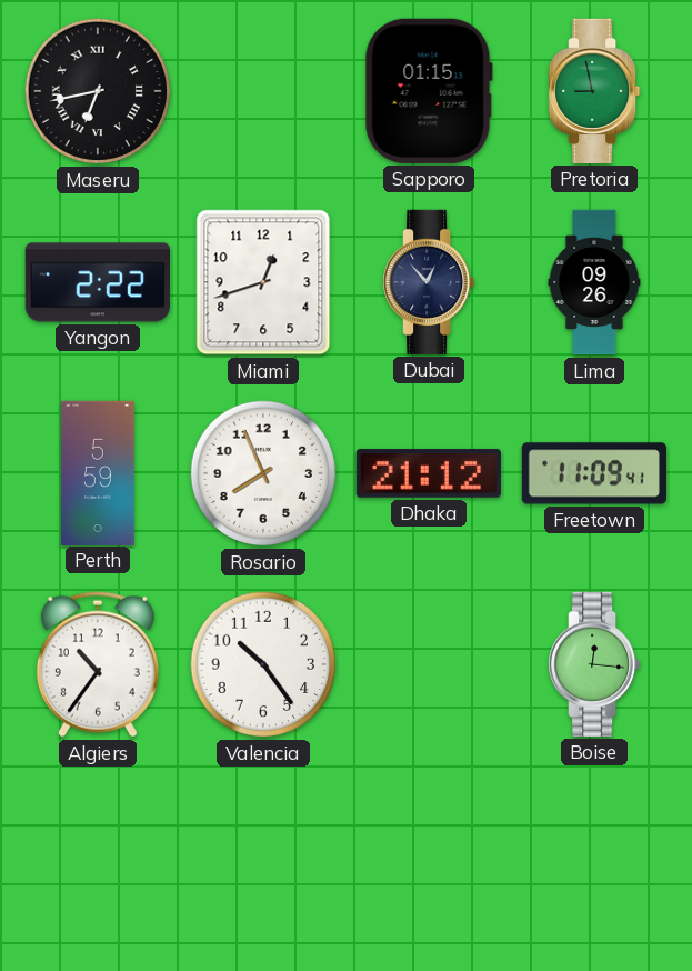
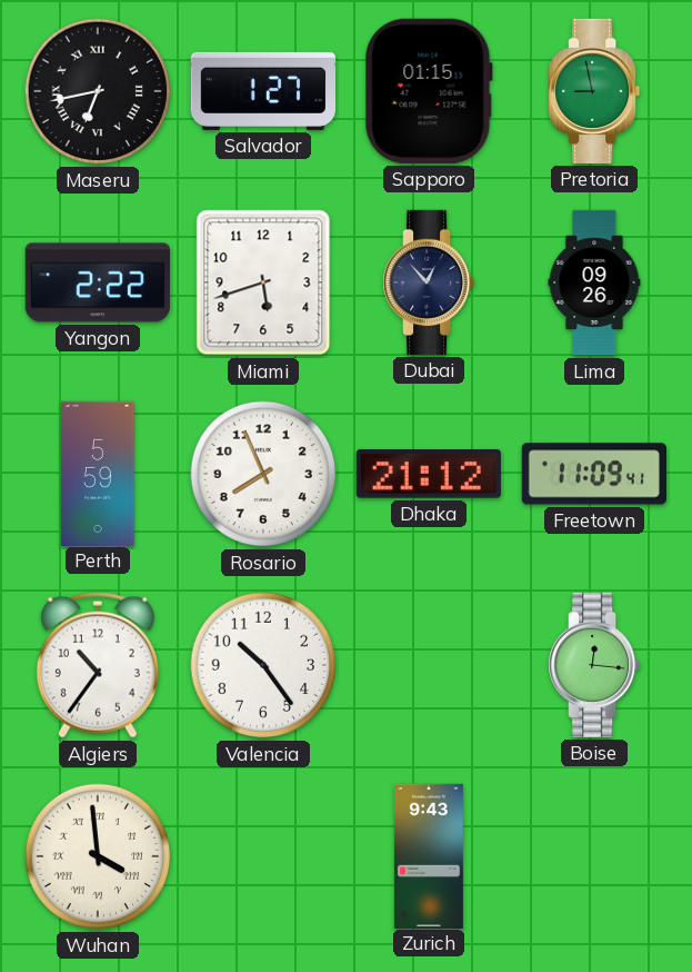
Salvador: none -> 1:27 (262, 91)
Miami: 12:42 -> 5:42 (263, 282)
Wuhan: none -> 3:59 (98, 856)
Zurich: none -> 9:43 (429, 855)
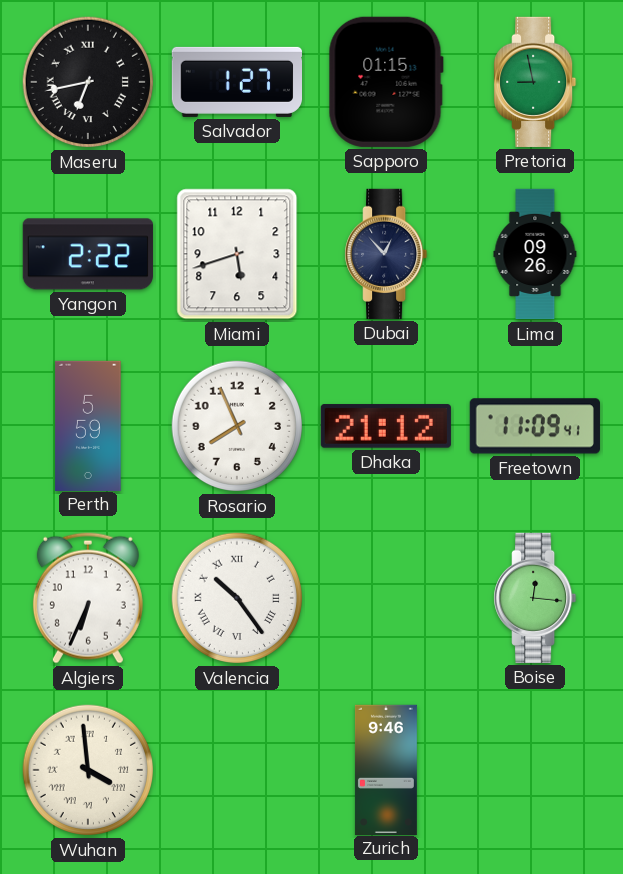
Algiers: 10:36 -> 6:34 (88, 598)
Valencia numerals: Arabic -> Roman (237, 598)
Zurich: 9:43 -> 9:46 (386, 769)
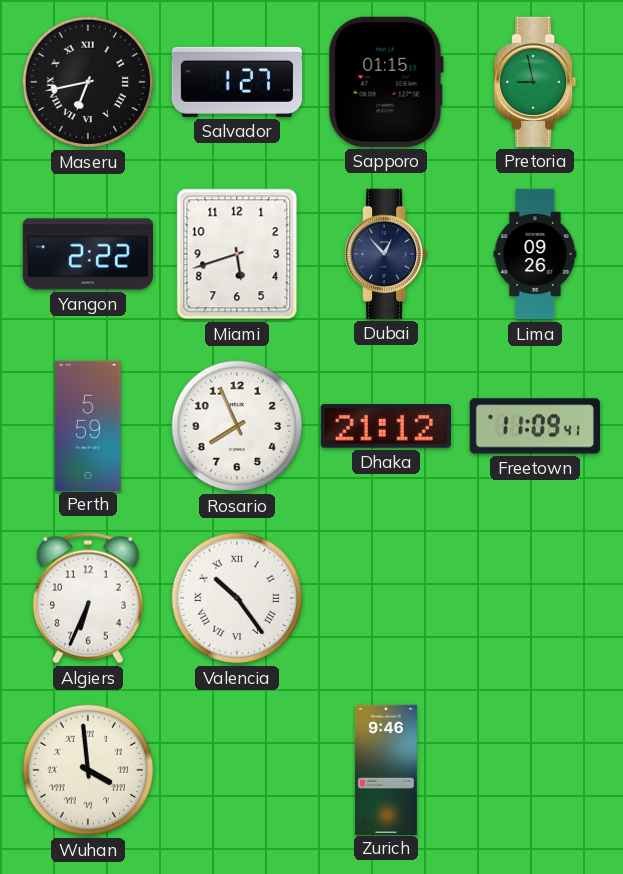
Boise: 12:16 -> none (535, 598)
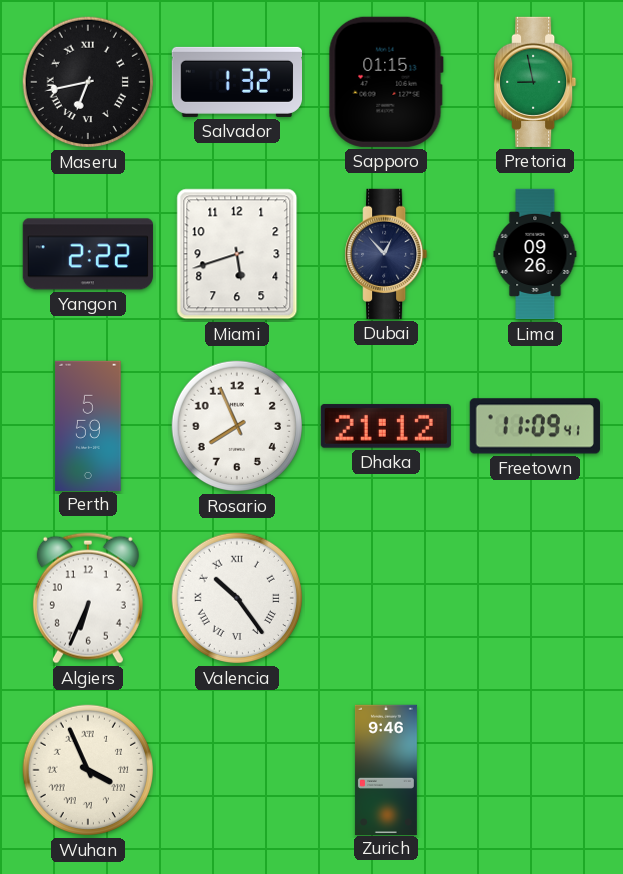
Salvador: 1:27 -> 1:32 (236, 82)
Wuhan: 3:59 -> 3:56 (88, 770)
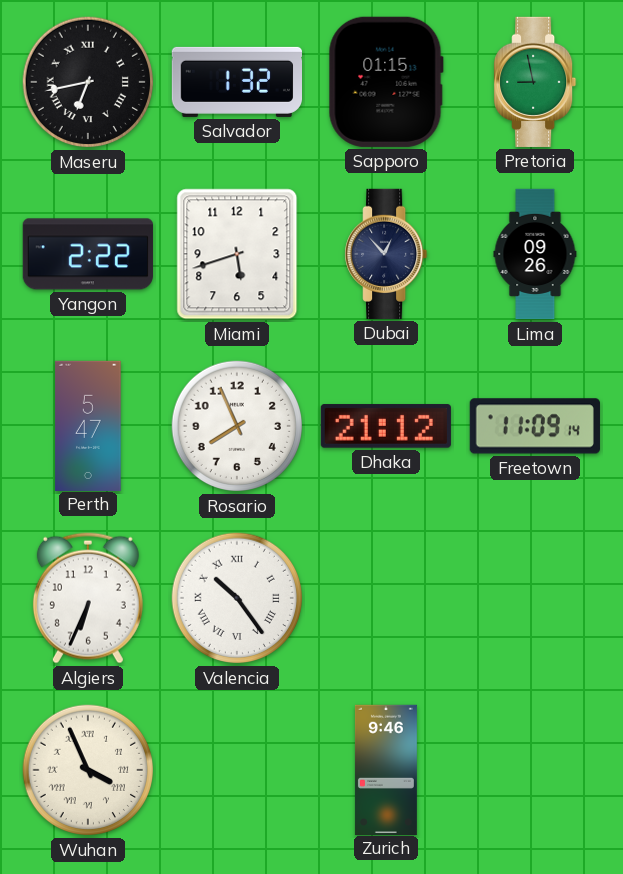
Perth: 5:59 -> 5:47 (88, 425)
Freetown: 11:09:41 -> 11:09:14 (535, 426)
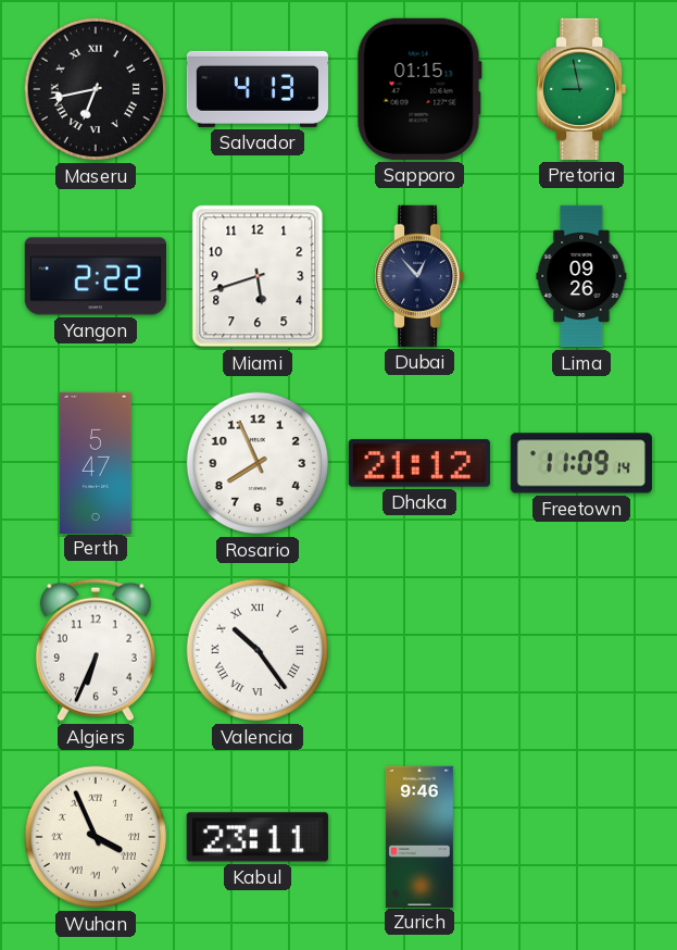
Salvador: 1:32 -> 4:13 (256, 89)
Kabul: none -> 23:11 (258, 837)
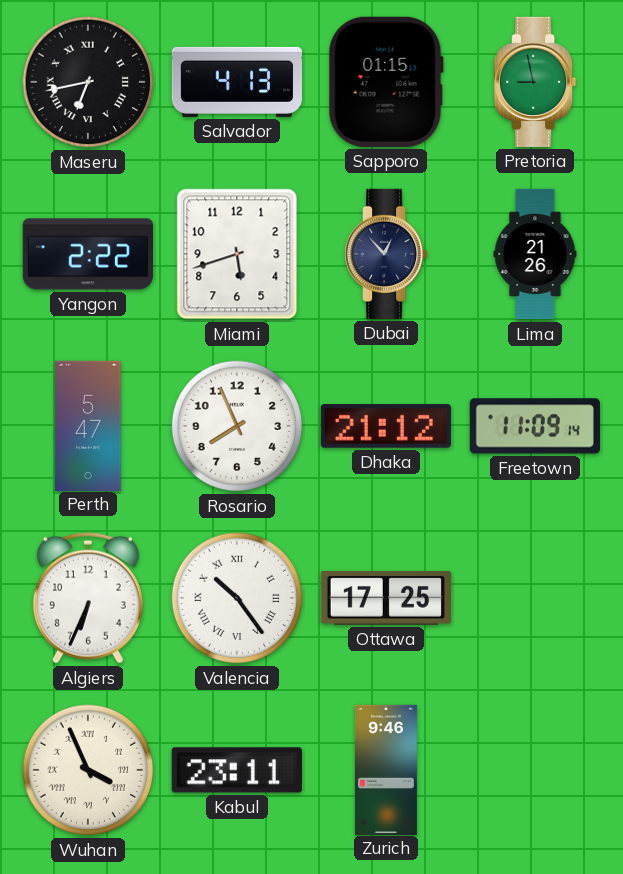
Lima: 09:26 -> 21:26 (535, 254)
Ottawa: none -> 17:25 (385, 598)
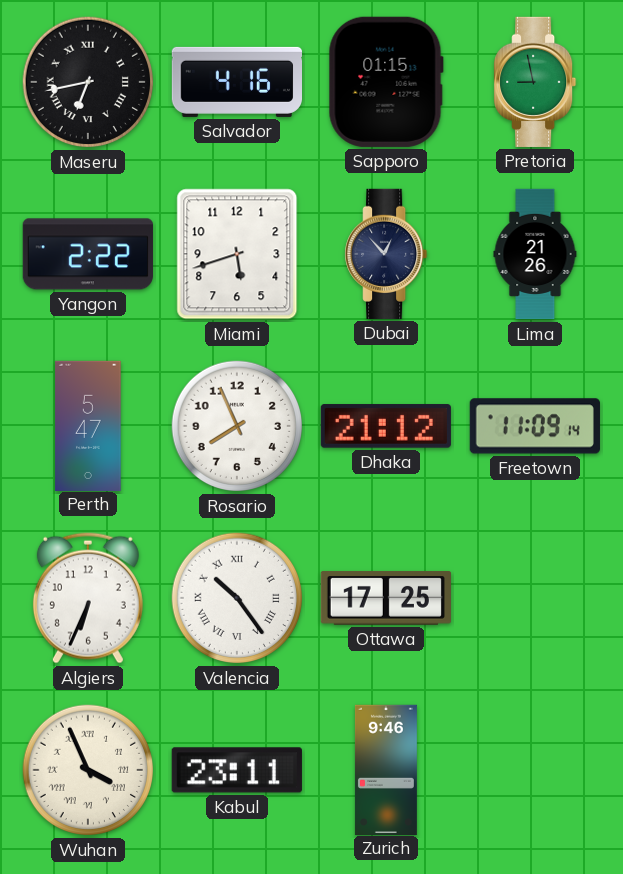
Salvador: 4:13 -> 4:16 (236, 82)
